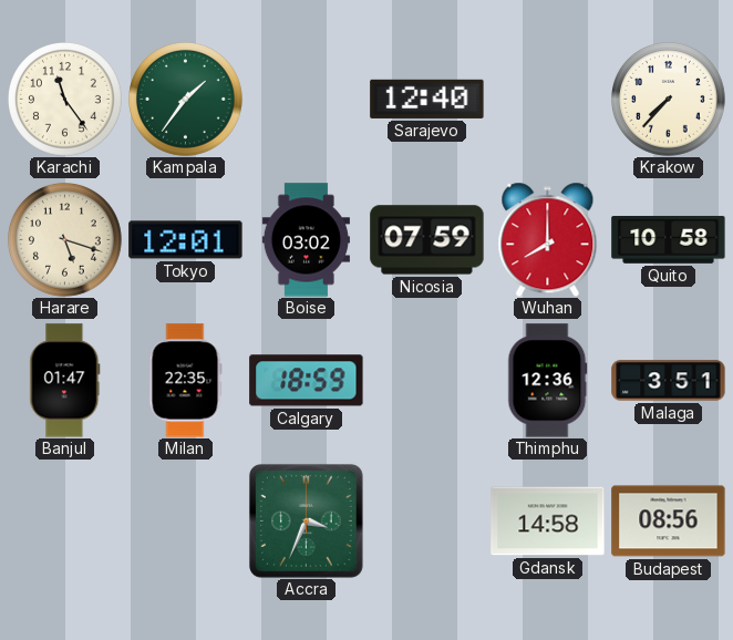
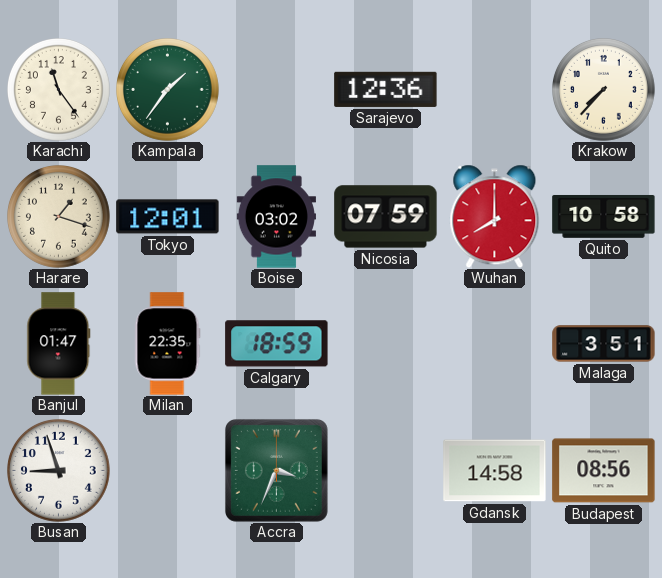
Sarajevo: 12:40 -> 12:36 (386, 89)
Harare: 5:18 -> 1:18 (59, 217)
Thimphu: 12:36 -> none (548, 381)
Busan: none -> 8:57 (59, 471)
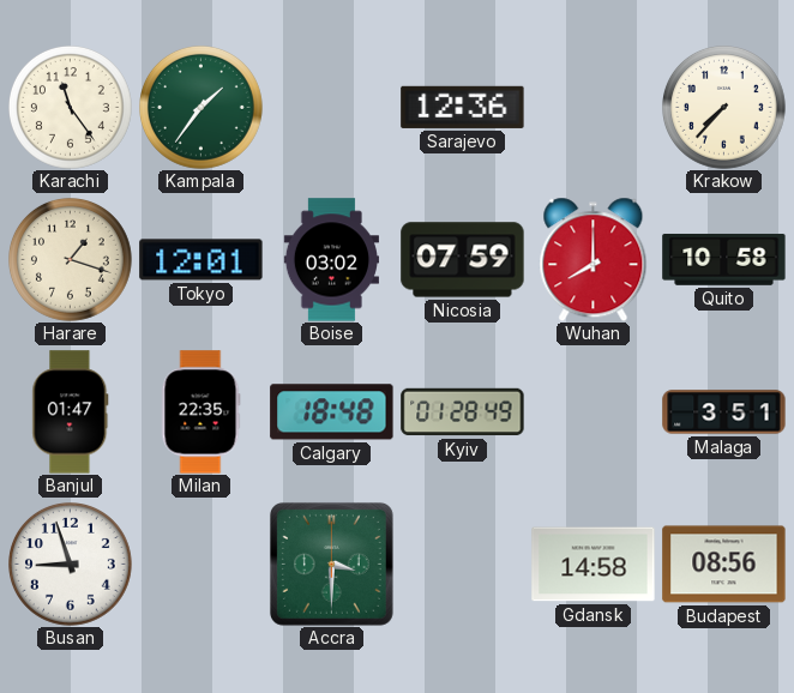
Calgary: 18:59 -> 18:48 (332, 412)
Kyiv: none -> 01:28 (463, 412)
Accra: 3:34 -> 3:30 (331, 564)
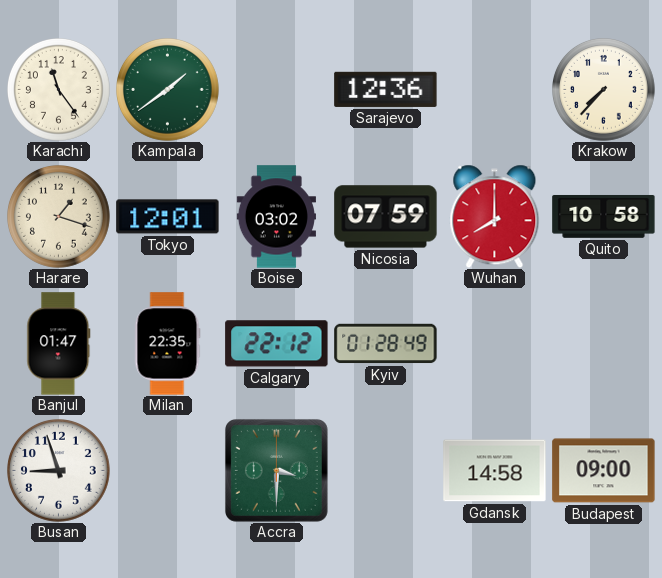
Kampala: 1:36 -> 1:39 (168, 90)
Calgary: 18:48 -> 22:12 (277, 344)
Malaga: 3:51 -> none (724, 412)
Budapest: 08:56 -> 09:00 (604, 471)
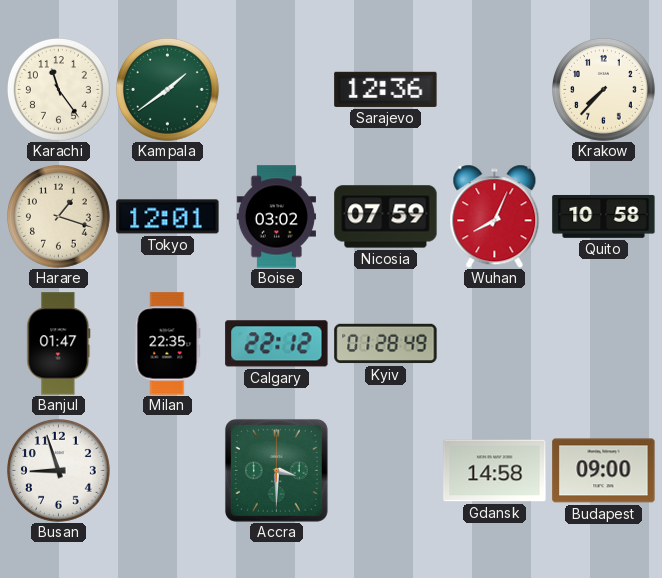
Wuhan: 8:00 -> 8:04 (495, 216)
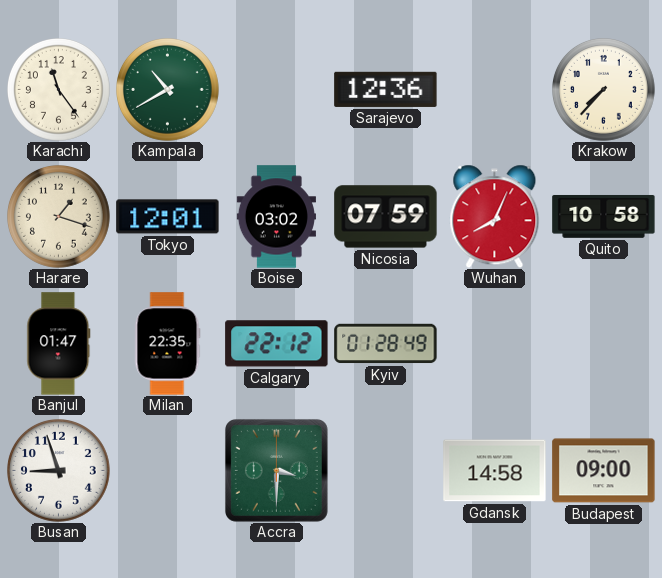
Kampala: 1:39 -> 10:40 (168, 90)
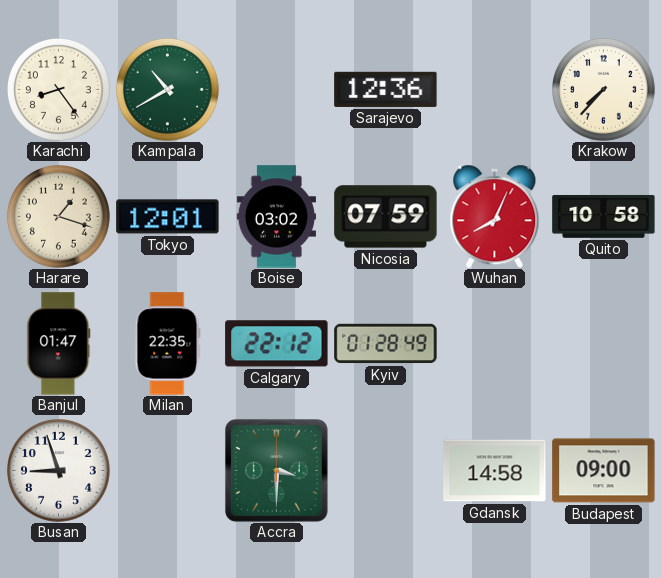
Karachi: 11:24 -> 8:24 (59, 90)
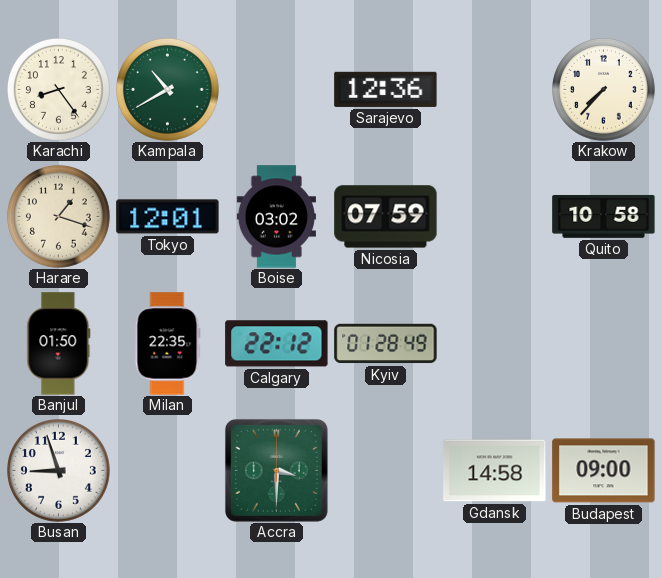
Wuhan: 8:04 -> none (495, 216)
Banjul: 01:47 -> 01:50 (59, 344)
